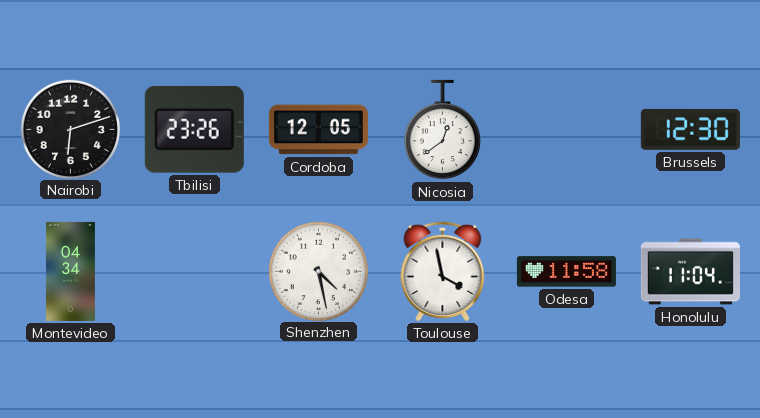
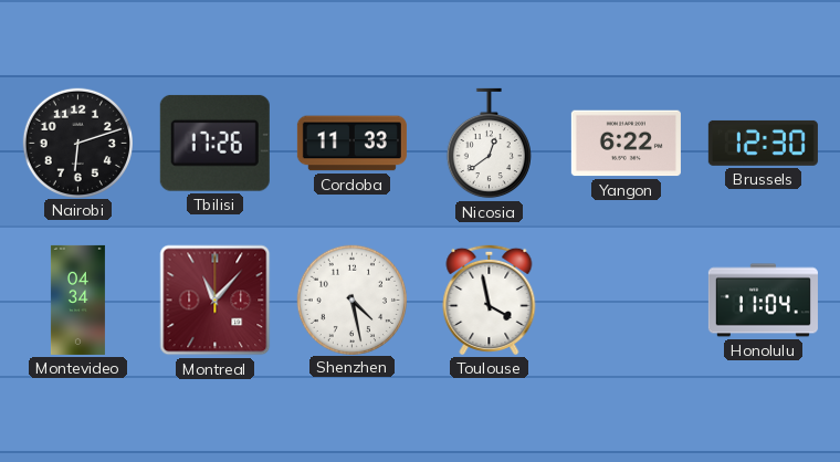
Tbilisi: 23:26 -> 17:26 (214, 143)
Cordoba: 12:05 -> 11:33 (351, 144)
Yangon: none -> 6:22 (626, 144)
Montreal: none -> 11:07 (216, 301)
Odesa: 11:58 -> none (566, 272)
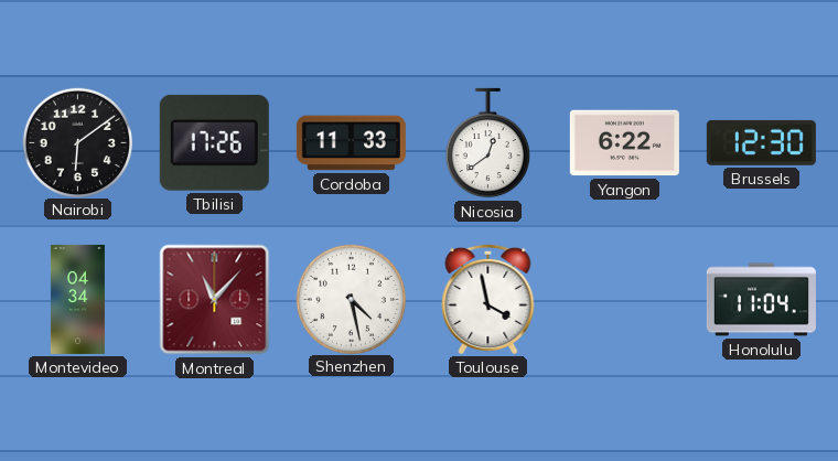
Nairobi: 6:12 -> 6:09 (77, 142)
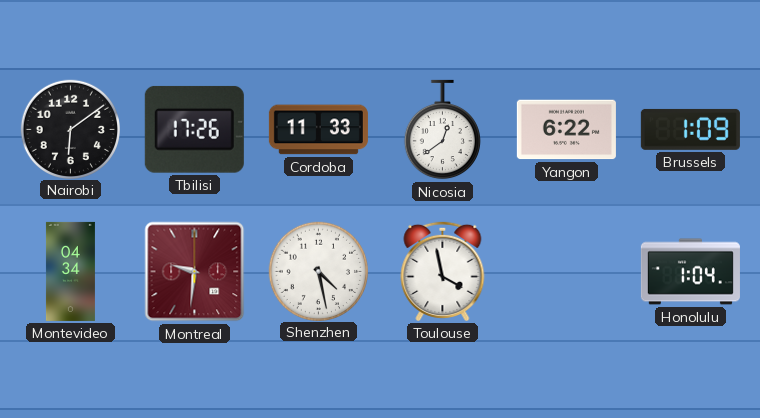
Brussels: 12:30 -> 1:09 (690, 129)
Montreal: 11:07 -> 9:31 (195, 272)
Honolulu: 11:04 -> 1:04 (690, 272)
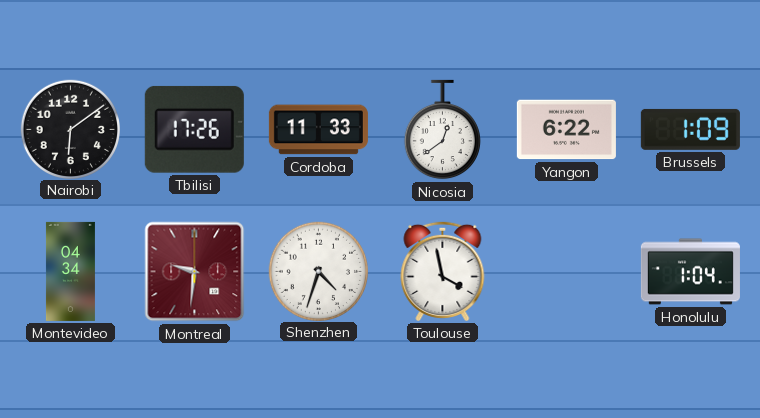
Shenzhen: 4:28 -> 4:33 (318, 271)
